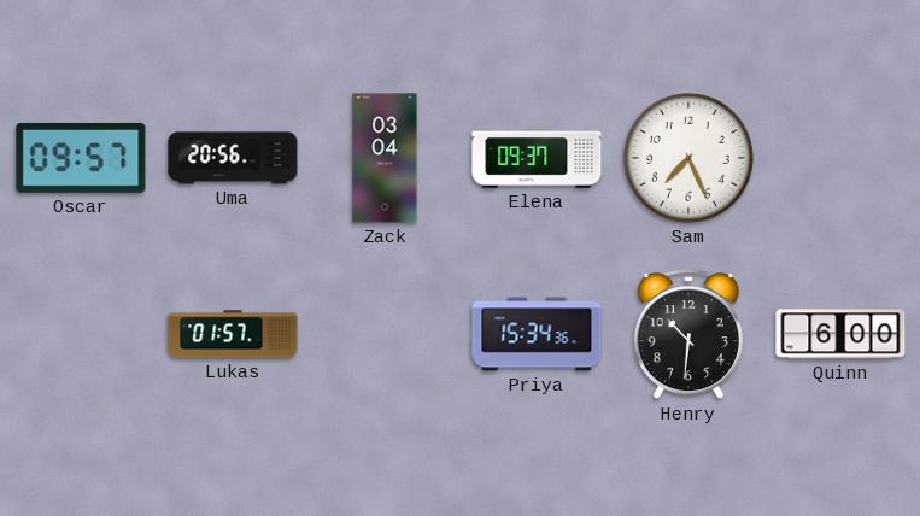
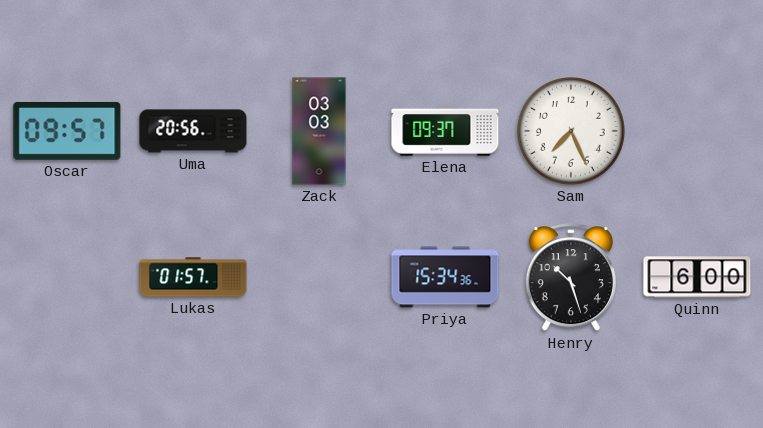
Zack: 03:04 -> 03:03 (319, 131)
Henry: 10:31 -> 10:27 (571, 278)
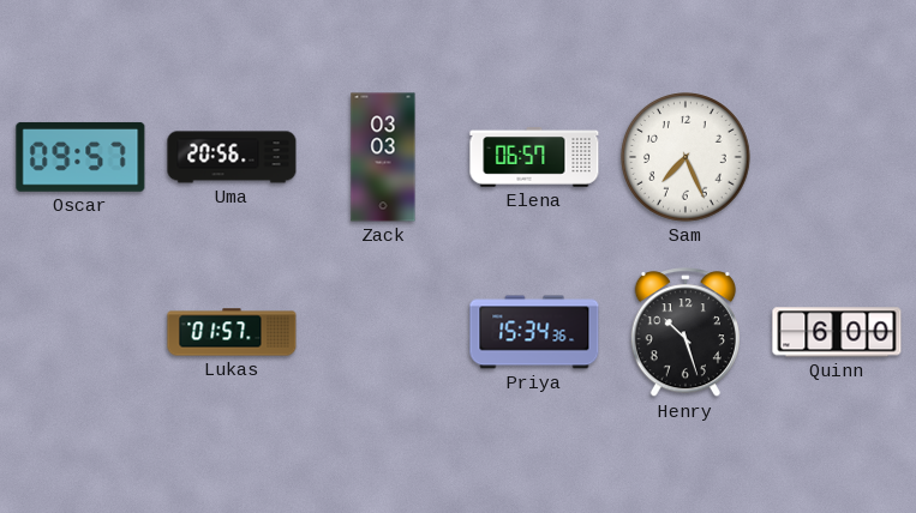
Elena: 09:37 -> 06:57 (534, 157)
